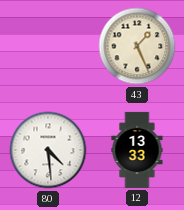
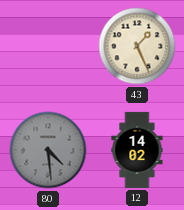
80 dial: white -> grey (48, 150)
12: 13:33 -> 14:02 (137, 150)
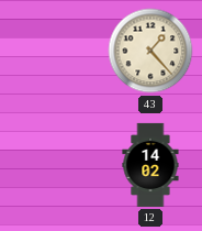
43: 1:26 -> 1:23 (150, 51)
80: 4:29 -> none (48, 150)
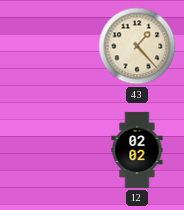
12: 14:02 -> 02:02 (137, 150)
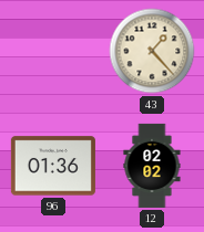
96: none -> 01:36 (53, 166)
